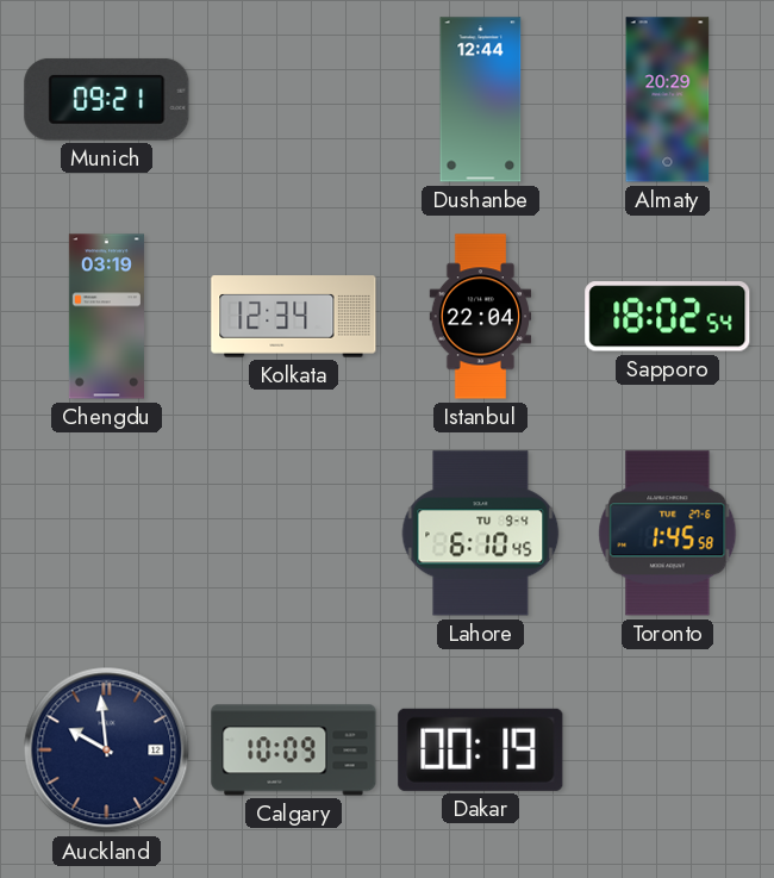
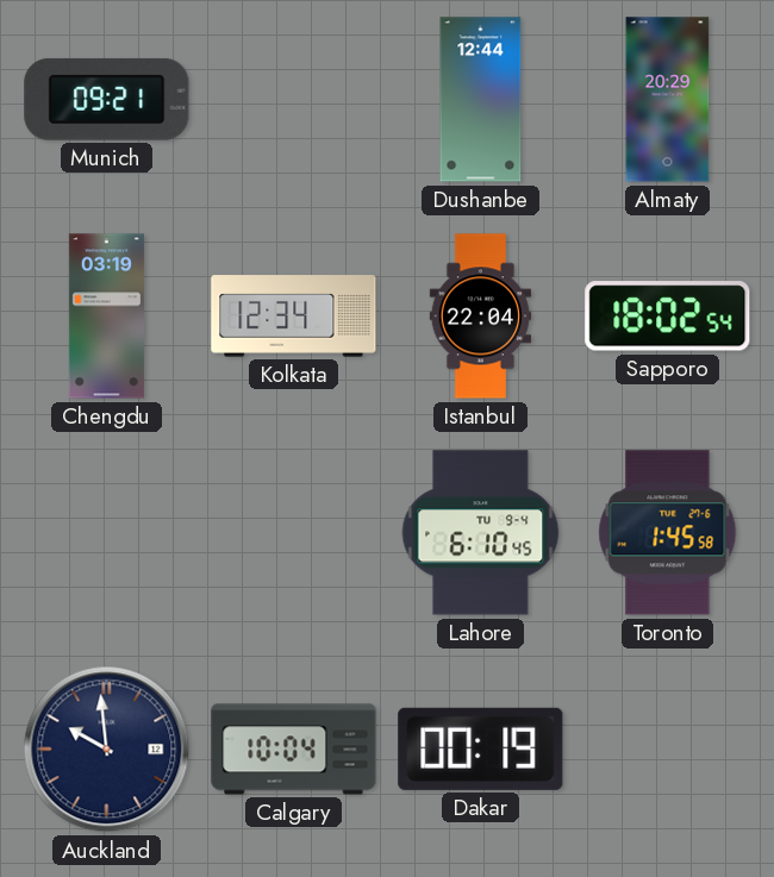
Calgary: 10:09 -> 10:04 (294, 750)
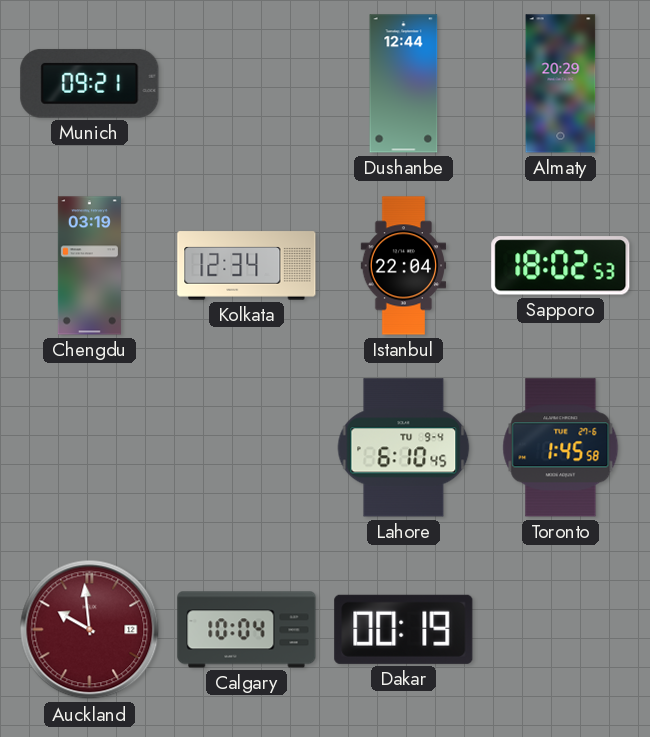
Sapporo: 18:02:54 -> 18:02:53 (561, 266)
Auckland dial: navy -> burgundy (90, 630)
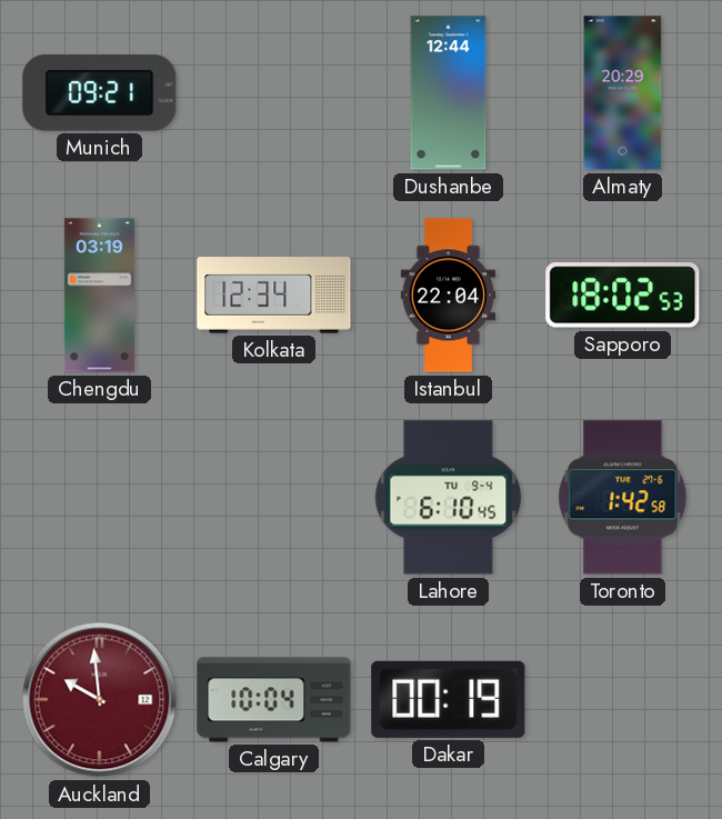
Toronto: 1:45 -> 1:42 (623, 498)
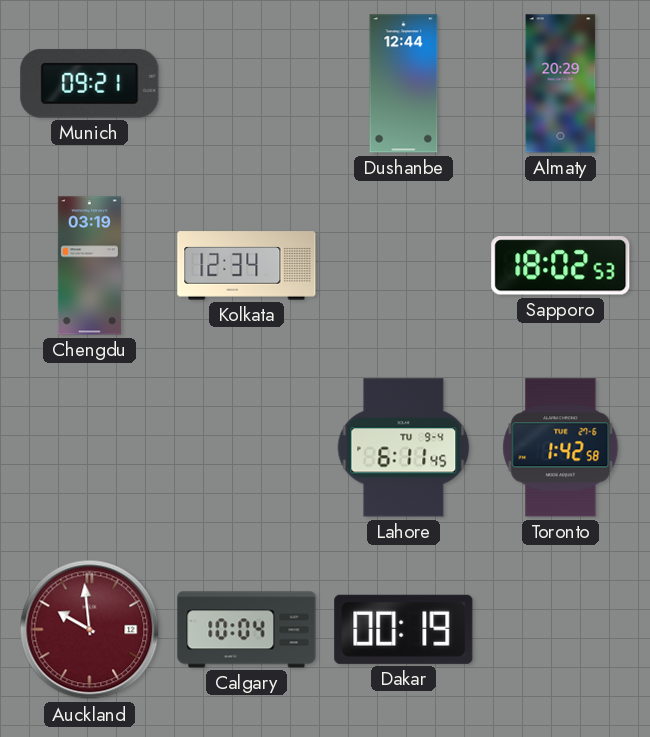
Istanbul: 22:04 -> none (449, 296)
Lahore: 6:10 -> 6:11 (404, 448)
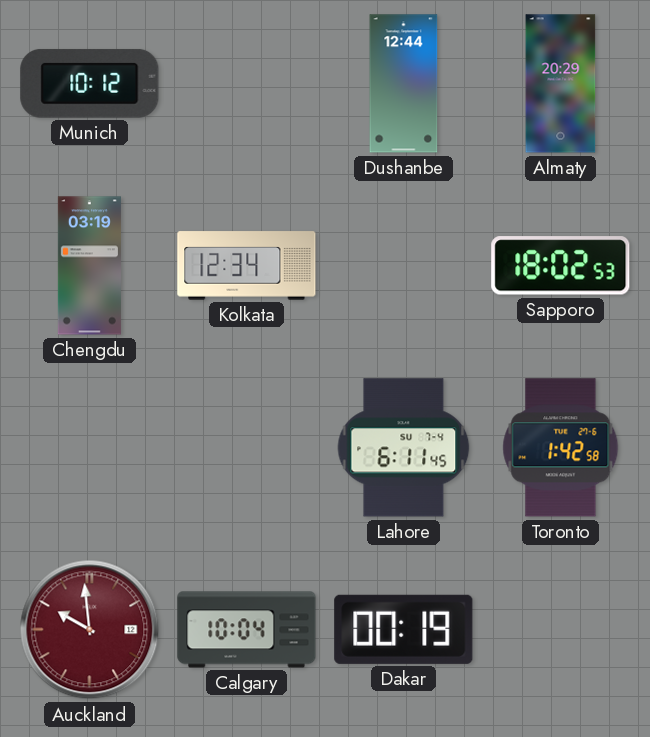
Munich: 09:21 -> 10:12 (90, 83)
Lahore date: TU 9-4 -> SU 7-4 (404, 448)
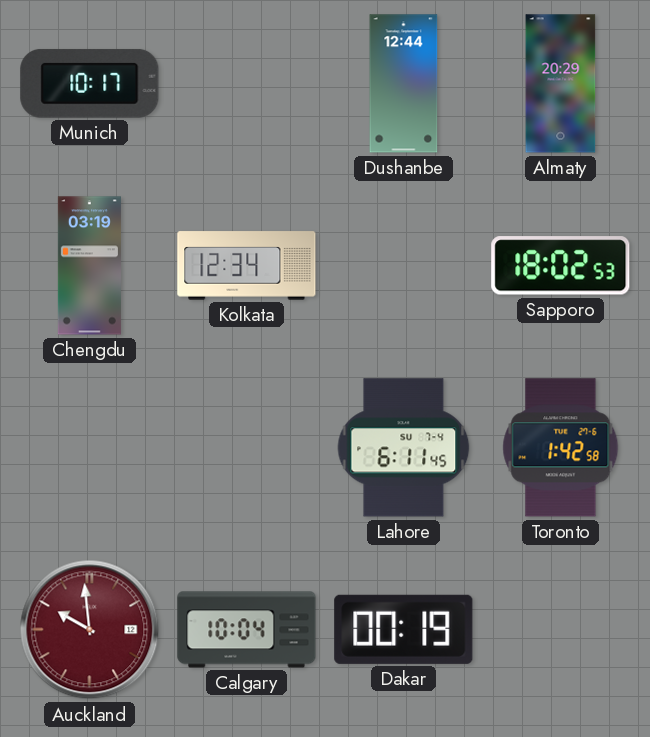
Munich: 10:12 -> 10:17 (90, 83)
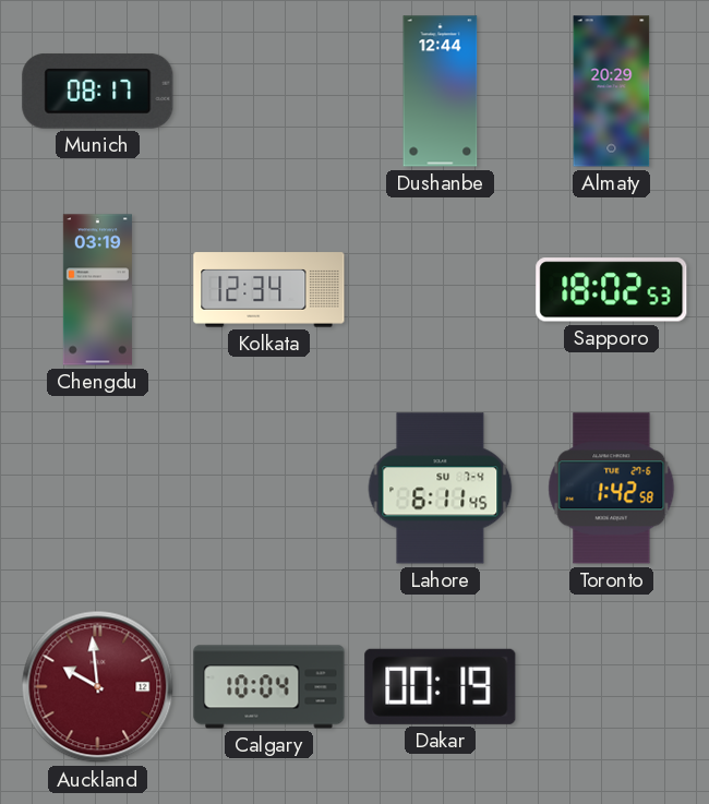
Munich: 10:17 -> 08:17 (98, 91)
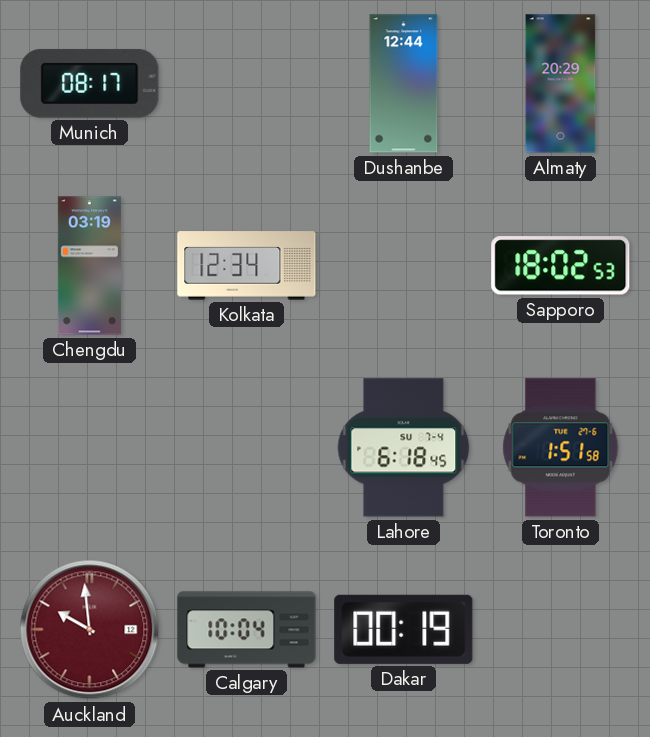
Lahore: 6:11 -> 6:18 (404, 448)
Toronto: 1:42 -> 1:51 (561, 448)
